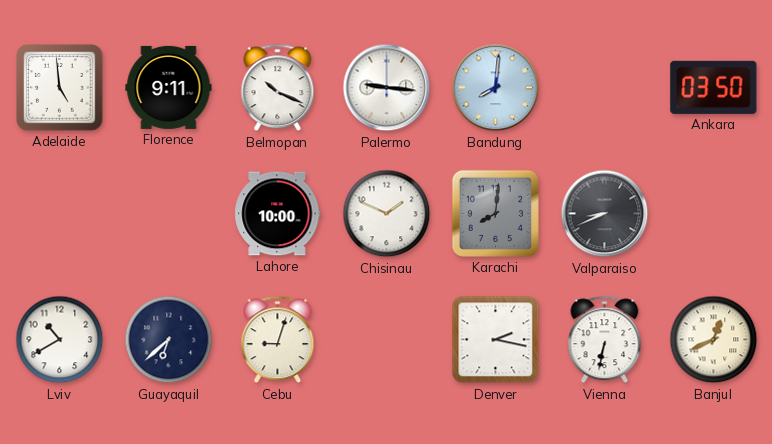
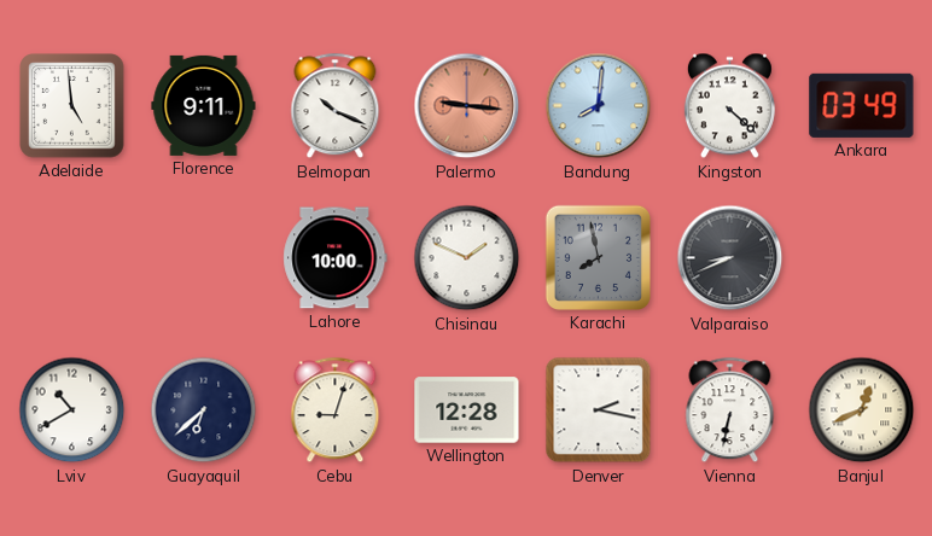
Palermo dial: white -> salmon (467, 106)
Kingston: none -> 4:22 (729, 106)
Ankara: 03:50 -> 03:49 (862, 105)
Karachi: 8:01 -> 7:58 (598, 257)
Wellington: none -> 12:28 (467, 410)
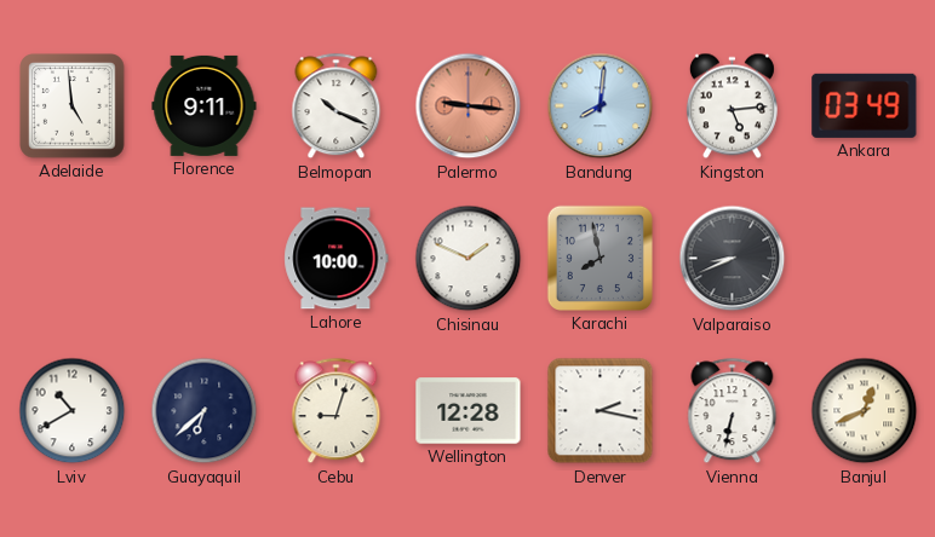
Kingston: 4:22 -> 5:14 (732, 106)
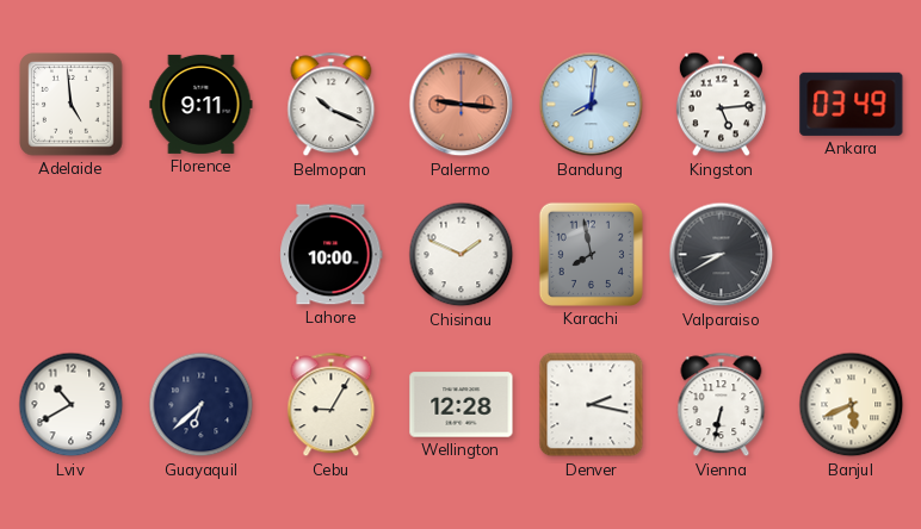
Valparaiso: 8:41 -> 8:40 (722, 255)
Cebu: 9:03 -> 9:05 (332, 405)
Banjul: 12:41 -> 5:41 (852, 405)
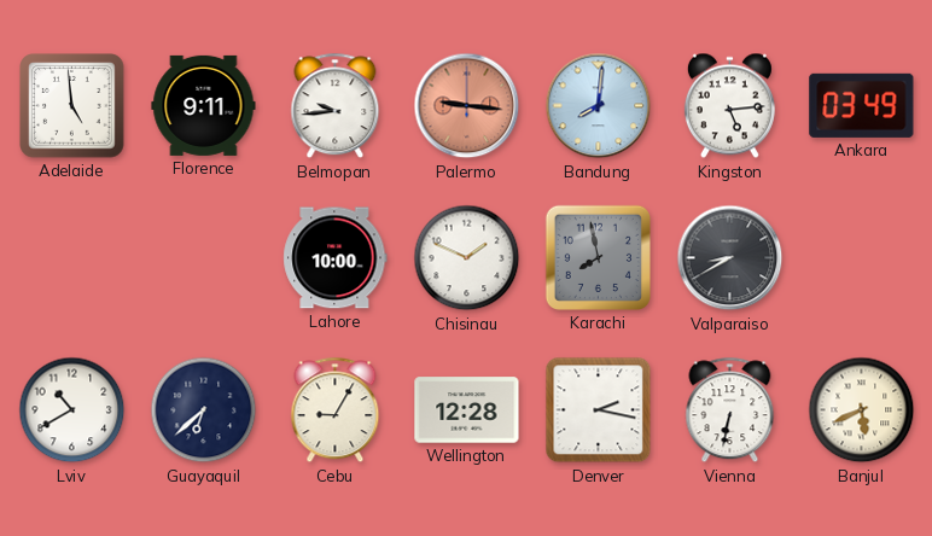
Belmopan: 10:19 -> 9:44 (336, 106)
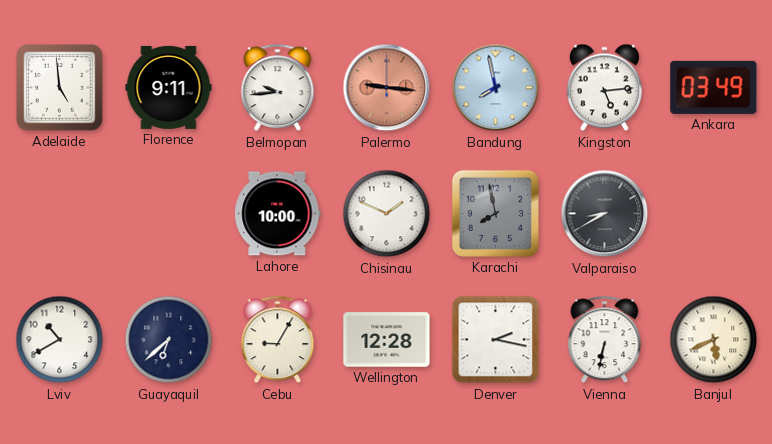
Bandung: 8:01 -> 7:58 (496, 88)
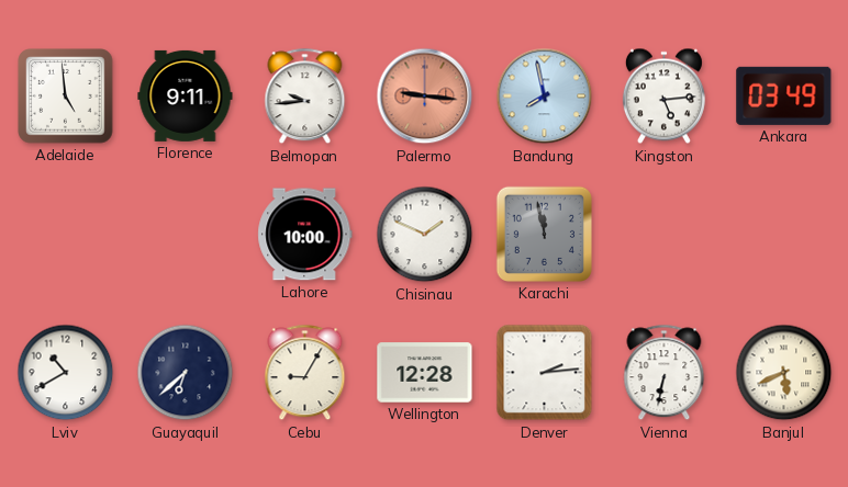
Karachi: 7:58 -> 11:58 (544, 234)
Valparaiso: 8:40 -> none (605, 214)
Denver: 2:17 -> 2:14 (545, 373)
